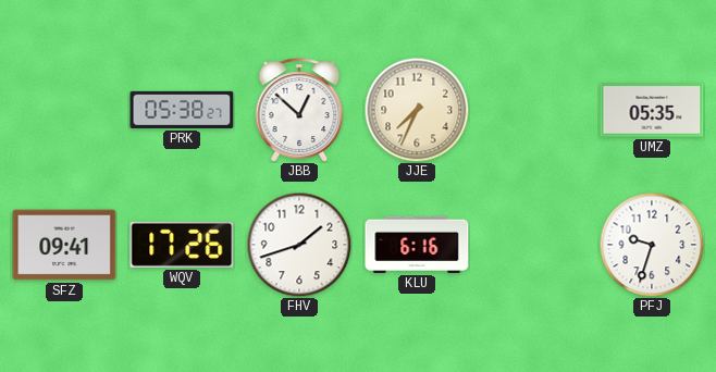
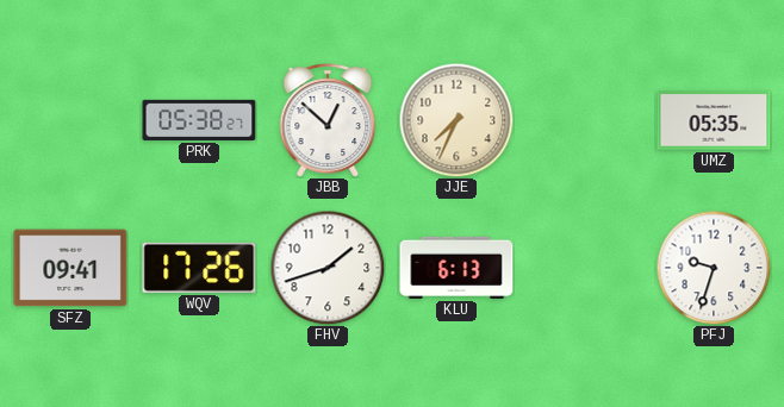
KLU: 6:16 -> 6:13 (456, 268)
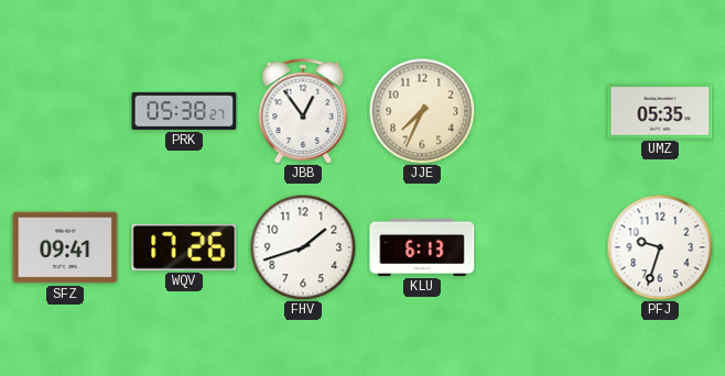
JBB: 12:52 -> 12:54 (303, 111)
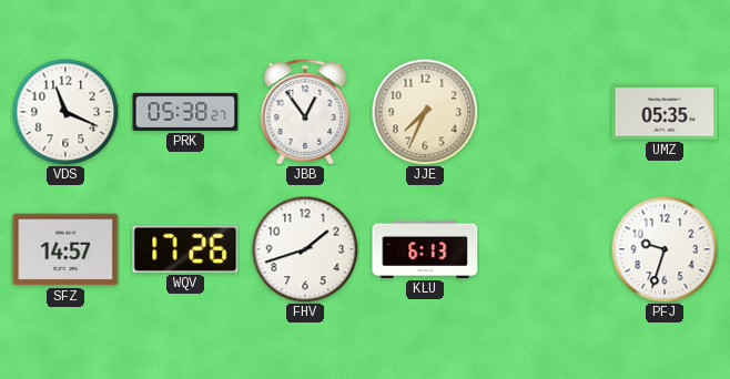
VDS: none -> 11:19 (65, 112)
SFZ: 09:41 -> 14:57 (65, 249)
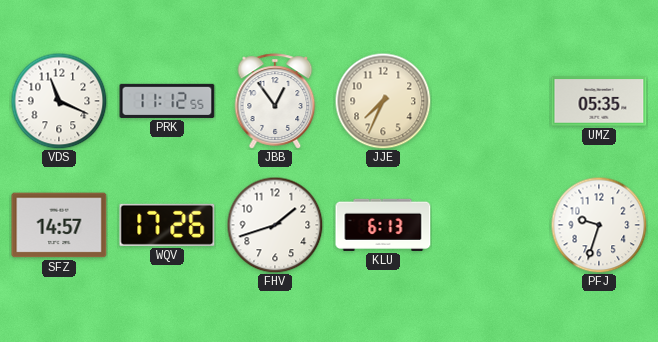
PRK: 05:38 -> 11:12 (167, 101)
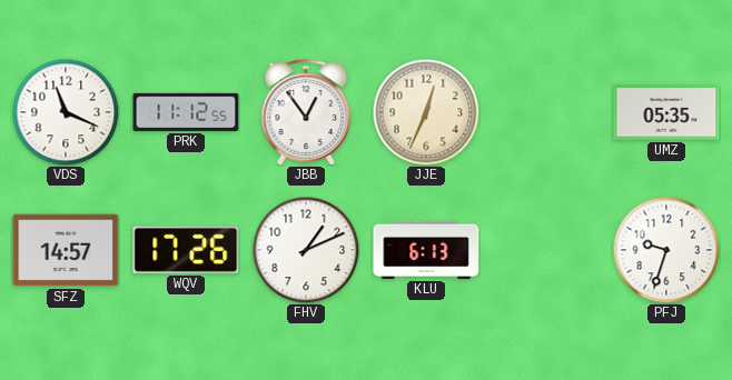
JJE: 7:34 -> 12:34 (426, 112)
FHV: 1:42 -> 1:11 (306, 250)
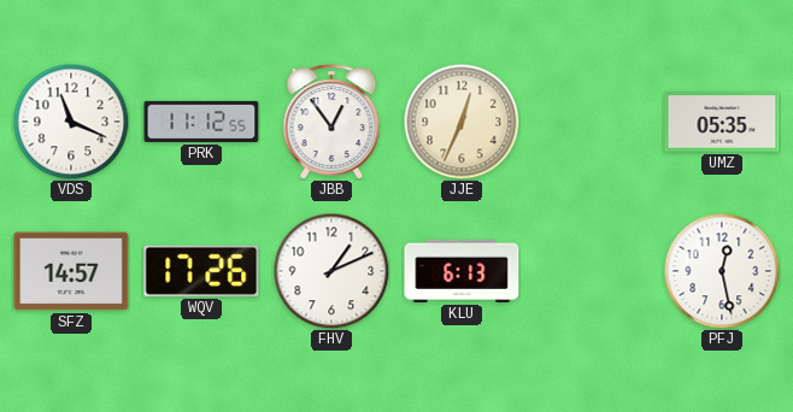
PFJ: 9:33 -> 12:28 (722, 271)
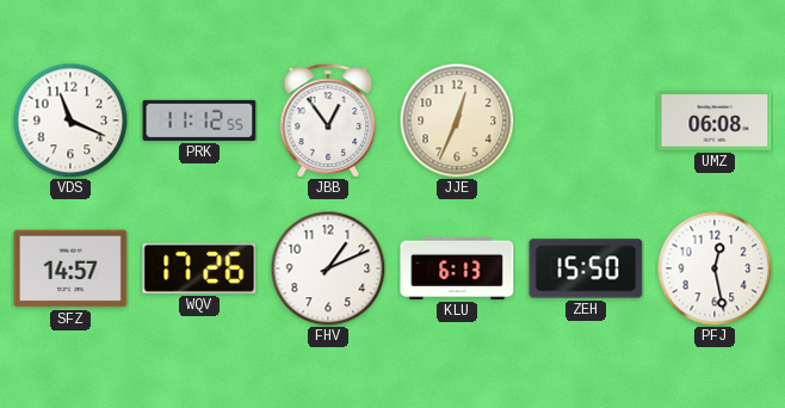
UMZ: 05:35 -> 06:08 (715, 120)
ZEH: none -> 15:50 (586, 268)
